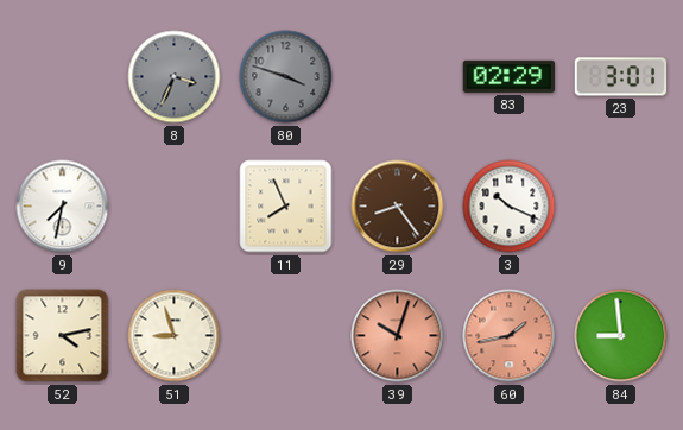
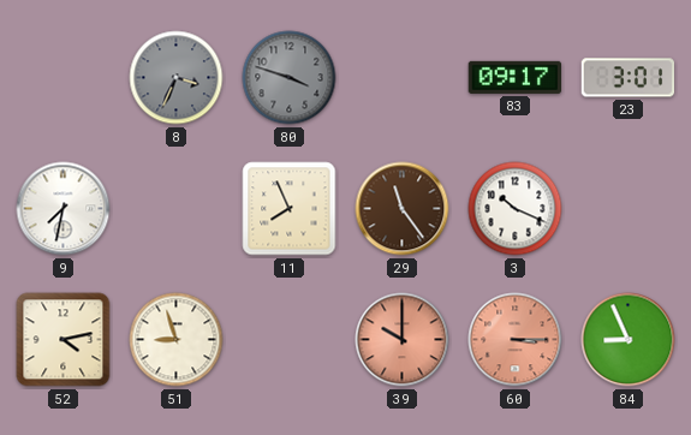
83: 02:29 -> 09:17 (516, 77)
29: 8:24 -> 11:24 (403, 209)
39: 10:03 -> 10:00 (403, 340)
60: 1:43 -> 3:15 (516, 340)
84: 8:59 -> 8:56 (629, 340)
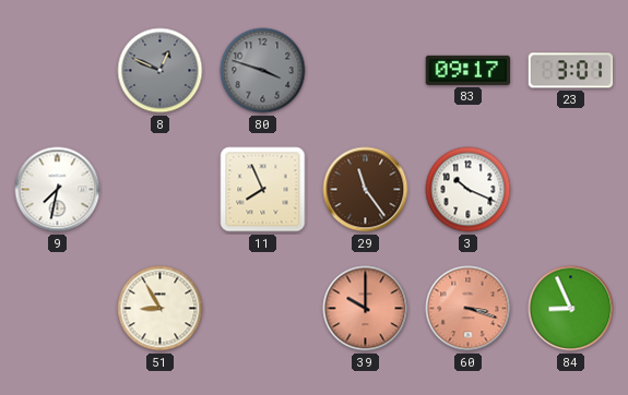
8: 3:34 -> 12:49 (161, 71)
52: 4:13 -> none (64, 340)
51: 8:57 -> 8:55 (161, 309)
60: 3:15 -> 3:18 (469, 309)
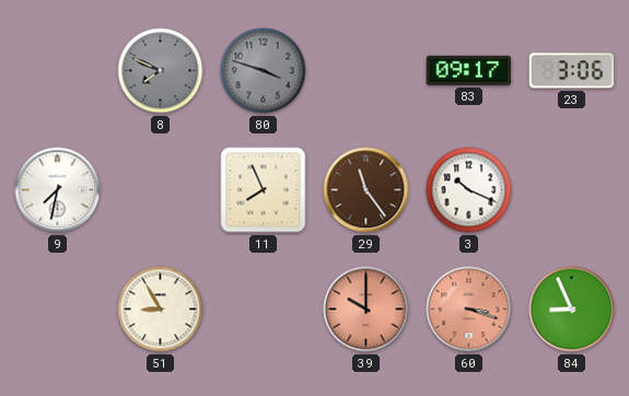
8: 12:49 -> 7:49 (161, 71)
23: 3:01 -> 3:06 (572, 71)
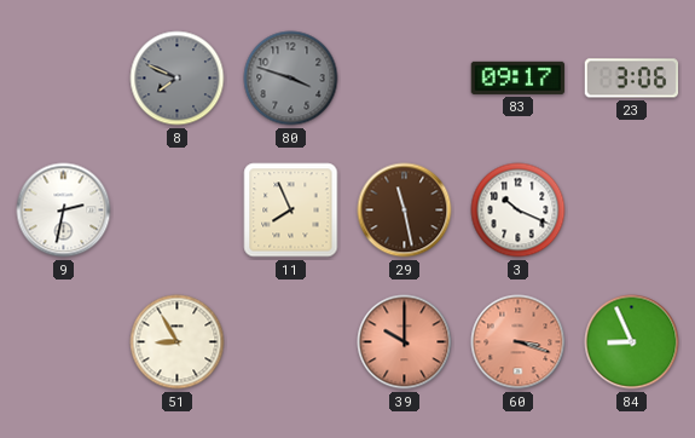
9: 7:32 -> 2:32 (64, 211)
29: 11:24 -> 11:28 (405, 211)
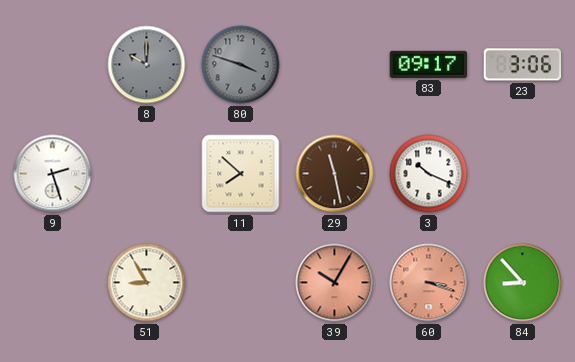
8: 7:49 -> 10:00 (147, 65)
9: 2:32 -> 2:27 (53, 174)
11: 7:56 -> 7:52 (241, 174)
39: 10:00 -> 10:05 (335, 283)
84: 8:56 -> 8:53 (523, 283)
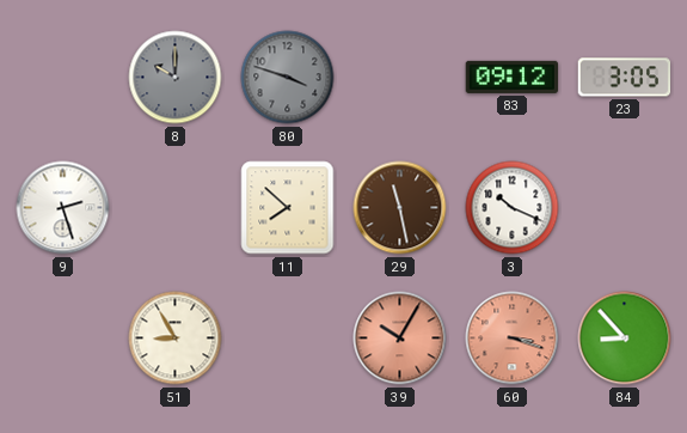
83: 09:17 -> 09:12 (513, 77)
23: 3:06 -> 3:05 (625, 78)
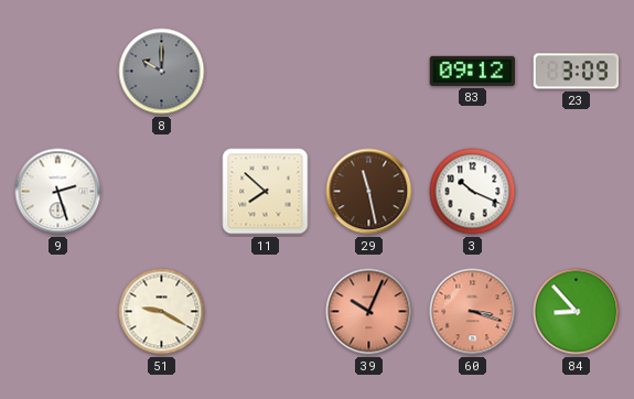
80: 3:48 -> none (288, 78)
23: 3:05 -> 3:09 (577, 72)
51: 8:55 -> 9:20 (162, 312)
39: 10:05 -> 10:04 (369, 312)
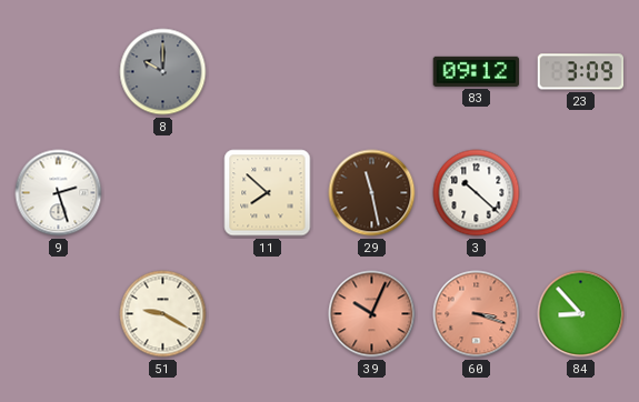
3: 10:19 -> 10:22 (477, 193)
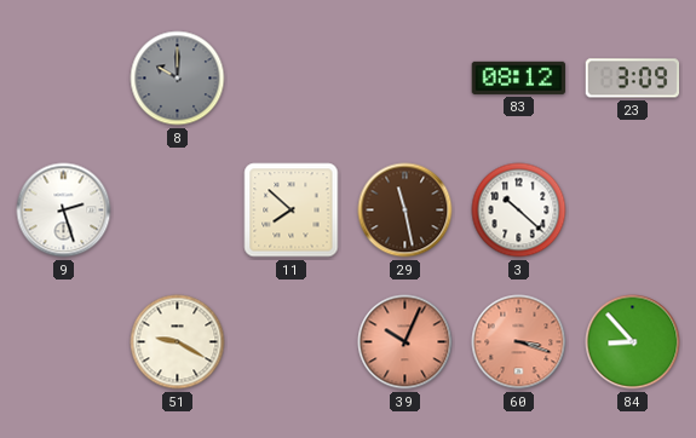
83: 09:12 -> 08:12 (519, 77)
